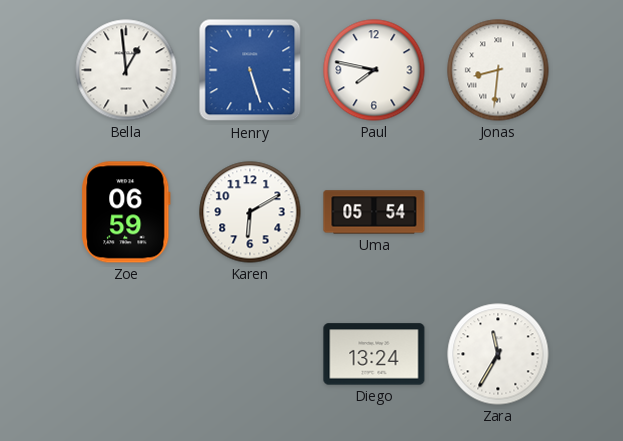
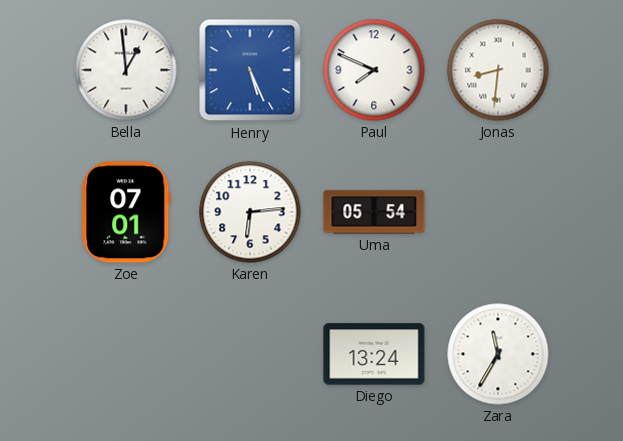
Henry: 5:27 -> 5:26 (250, 70)
Paul: 7:47 -> 7:49 (374, 70)
Zoe: 06:59 -> 07:01 (126, 212)
Karen: 6:10 -> 6:14 (250, 212)
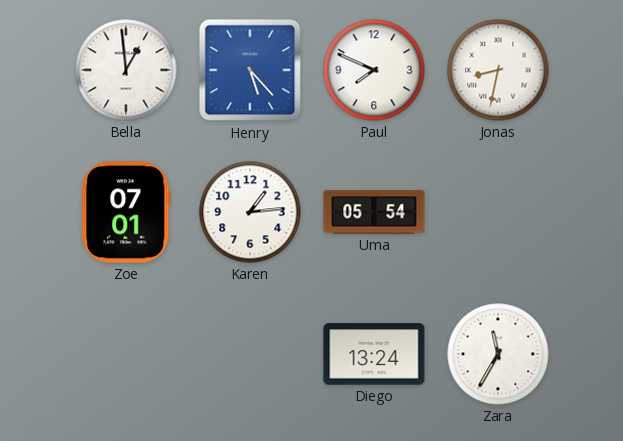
Henry: 5:26 -> 5:23 (250, 70)
Jonas: 8:31 -> 8:32 (498, 70)
Karen: 6:14 -> 1:14 (250, 212)
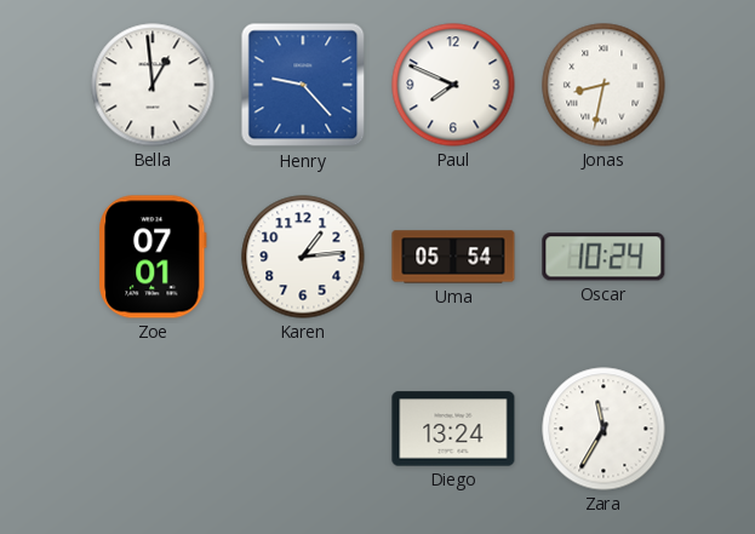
Henry: 5:23 -> 9:23 (303, 85)
Oscar: none -> 10:24 (604, 257)
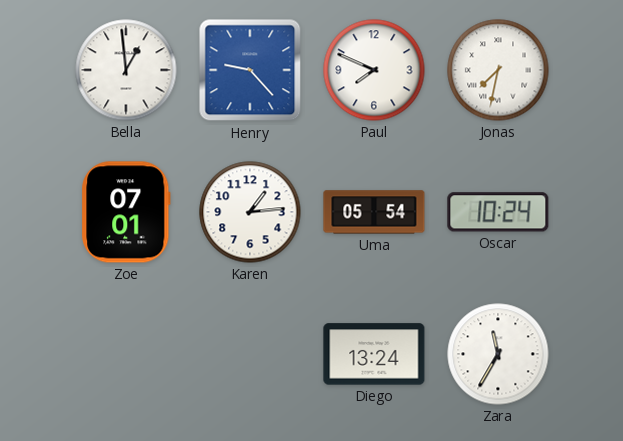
Jonas: 8:32 -> 7:32 (498, 70)
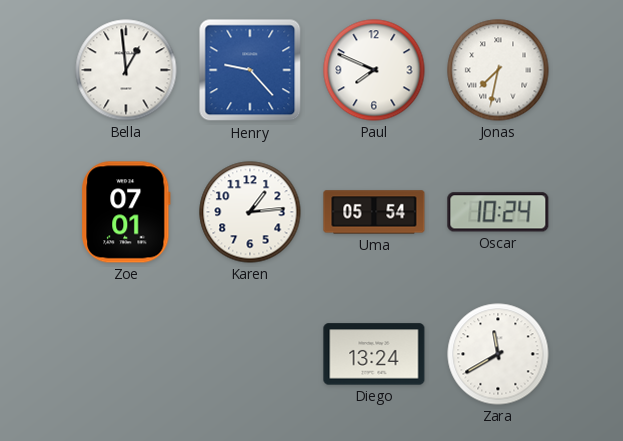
Zara: 11:35 -> 11:40 (498, 354)
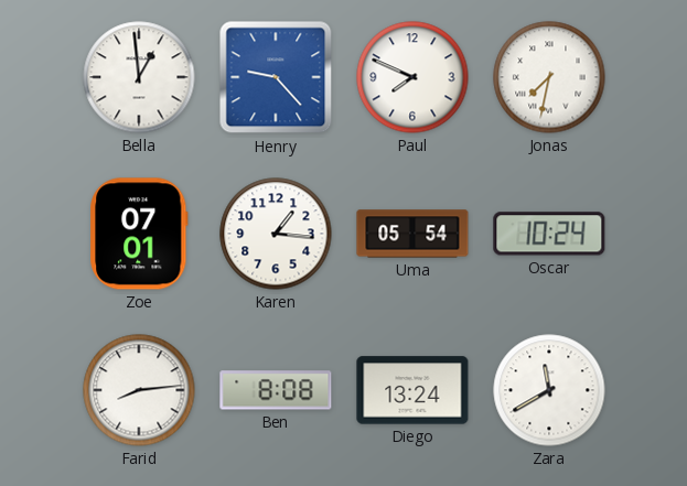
Karen: 1:14 -> 1:16 (276, 234)
Farid: none -> 8:14 (139, 390)
Ben: none -> 8:08 (276, 390)
